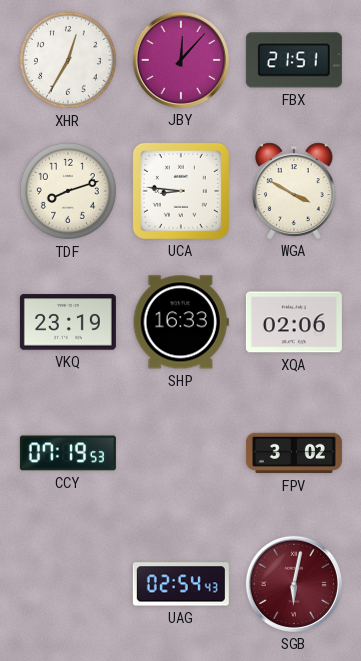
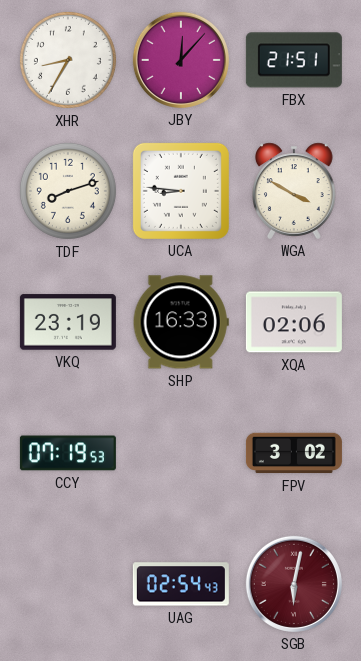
XHR: 12:35 -> 8:35 (68, 60)
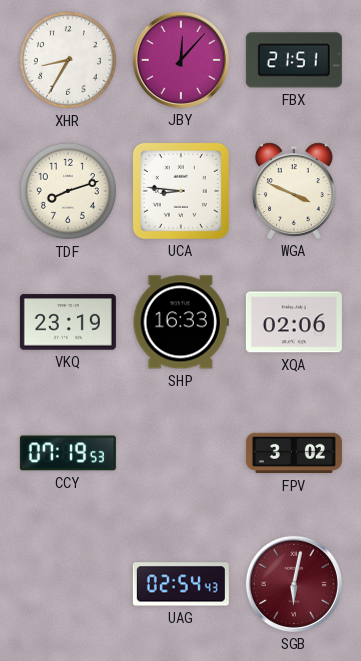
WGA: 3:50 -> 3:49 (295, 191)
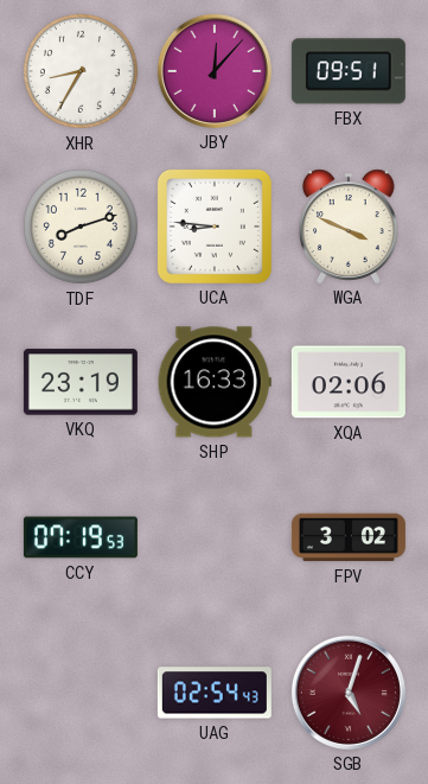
FBX: 21:51 -> 09:51 (349, 71)
SGB: 6:02 -> 5:03 (349, 693)
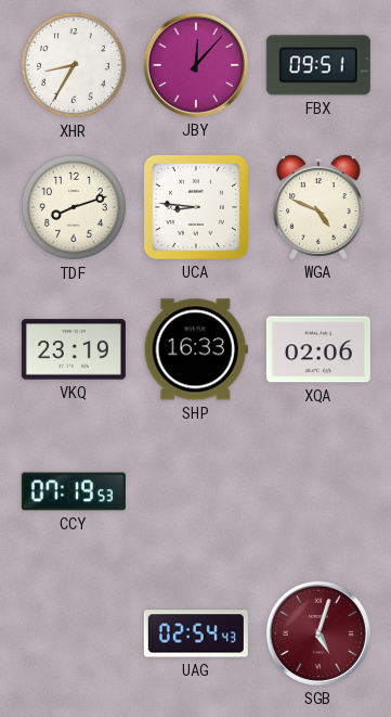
WGA: 3:49 -> 4:49 (320, 207)
FPV: 3:02 -> none (349, 537)
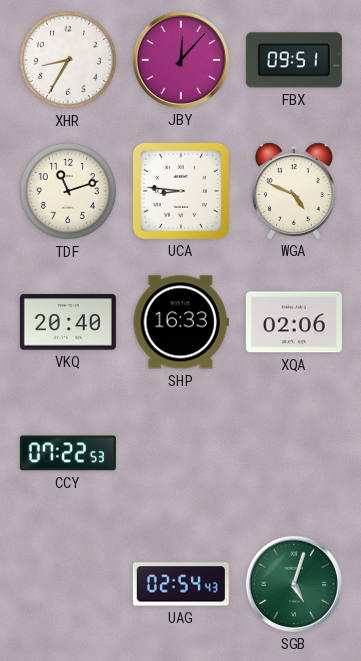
TDF: 8:12 -> 11:12 (68, 191)
VKQ: 23:19 -> 20:40 (68, 322)
CCY: 07:19 -> 07:22 (68, 453)
SGB dial: burgundy -> green (294, 584)
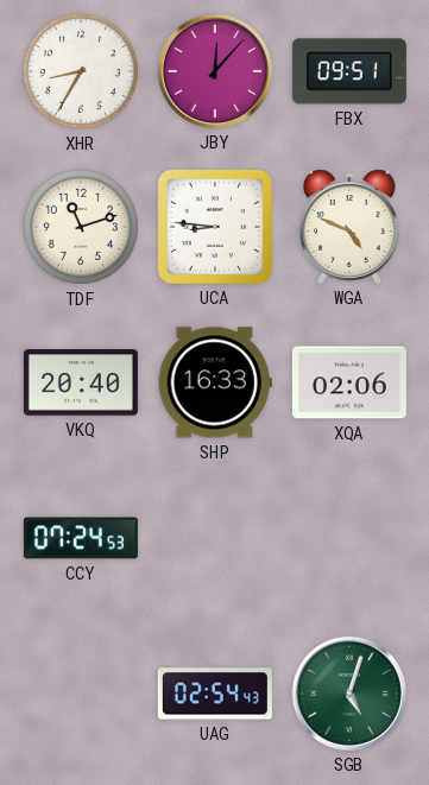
CCY: 07:22 -> 07:24 (81, 538)
